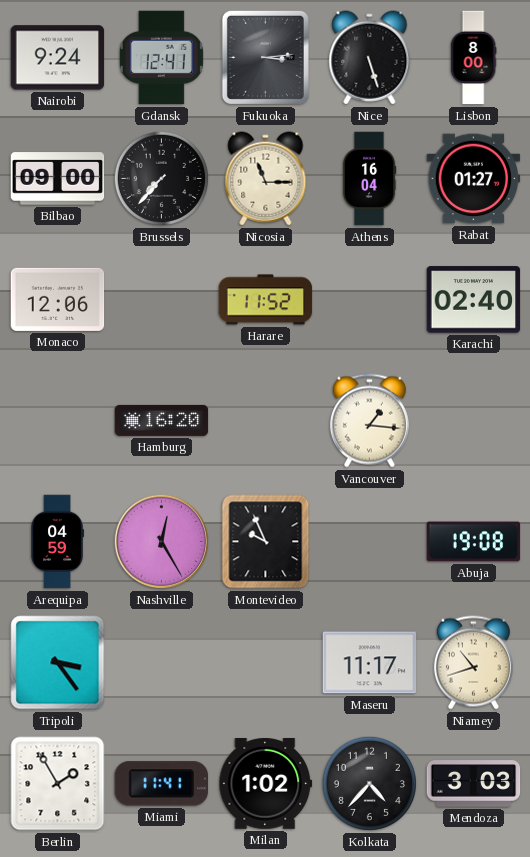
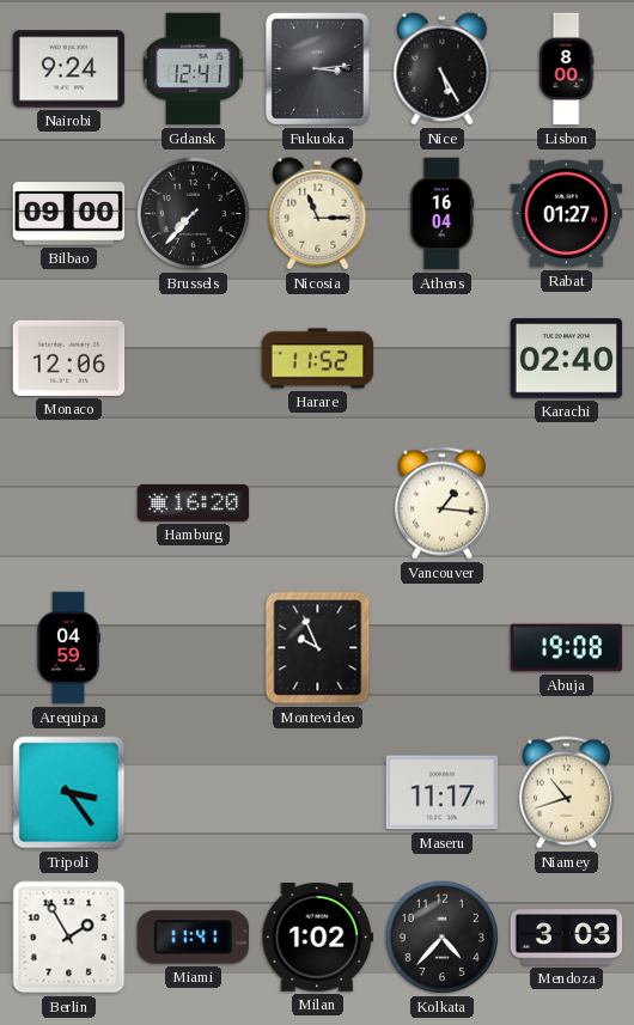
Nice: 5:27 -> 5:25 (443, 69)
Nashville: 12:25 -> none (162, 542)
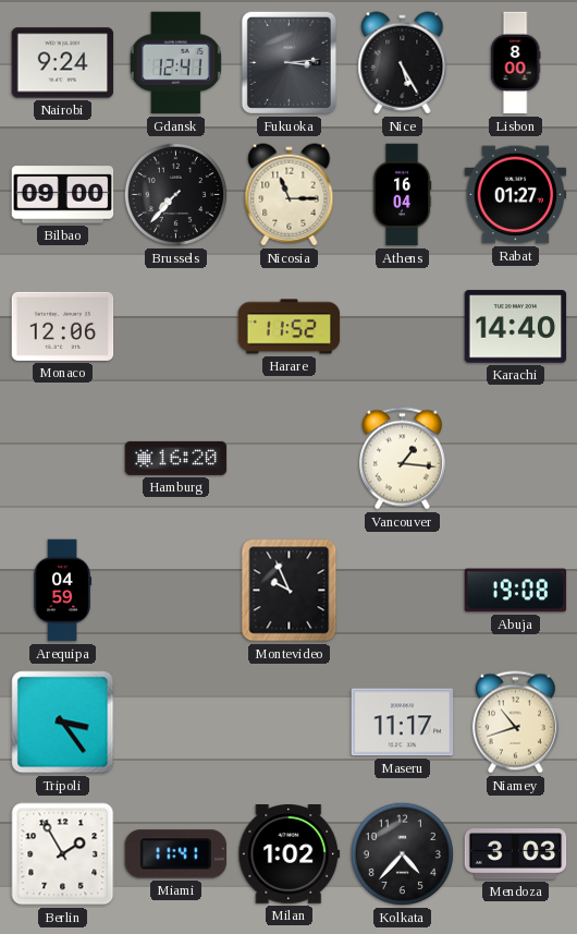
Karachi: 02:40 -> 14:40 (516, 327)
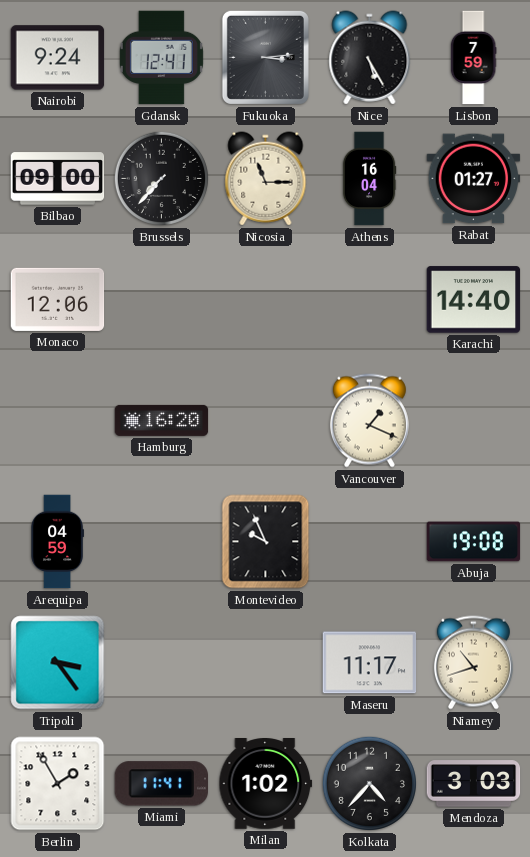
Lisbon: 8:00 -> 7:59 (473, 58)
Harare: 11:52 -> none (290, 327)
Vancouver: 1:16 -> 1:19 (369, 421)
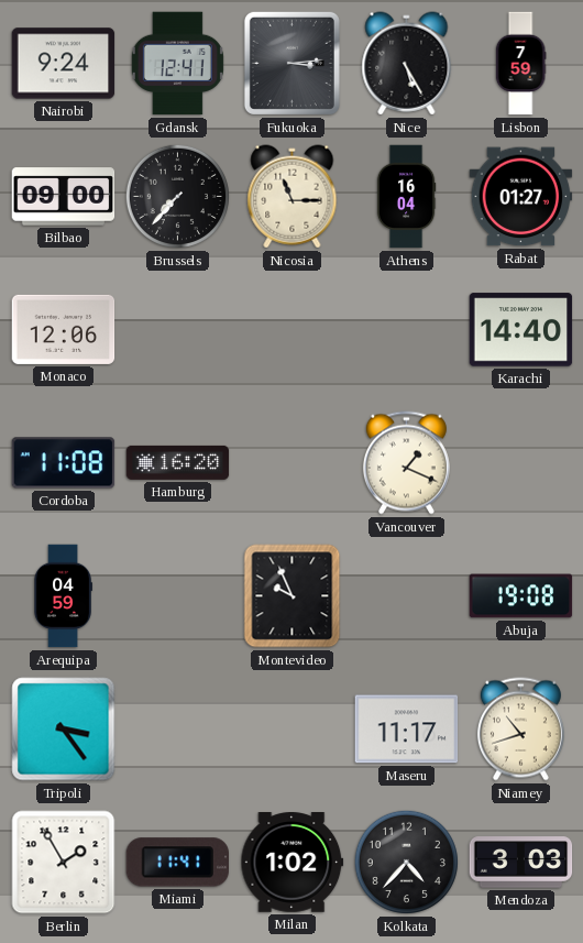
Cordoba: none -> 11:08 (64, 463)
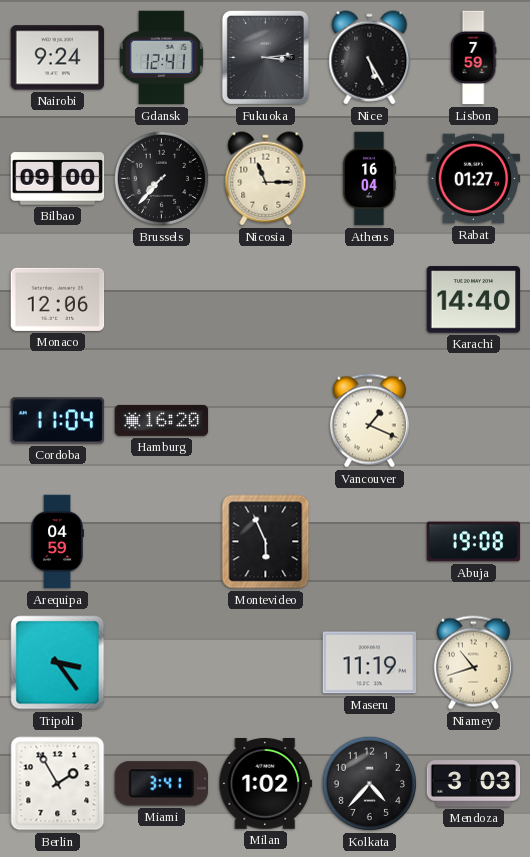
Cordoba: 11:08 -> 11:04 (58, 421)
Montevideo: 9:56 -> 5:56 (266, 542)
Maseru: 11:17 -> 11:19 (370, 663)
Miami: 11:41 -> 3:41 (161, 784)
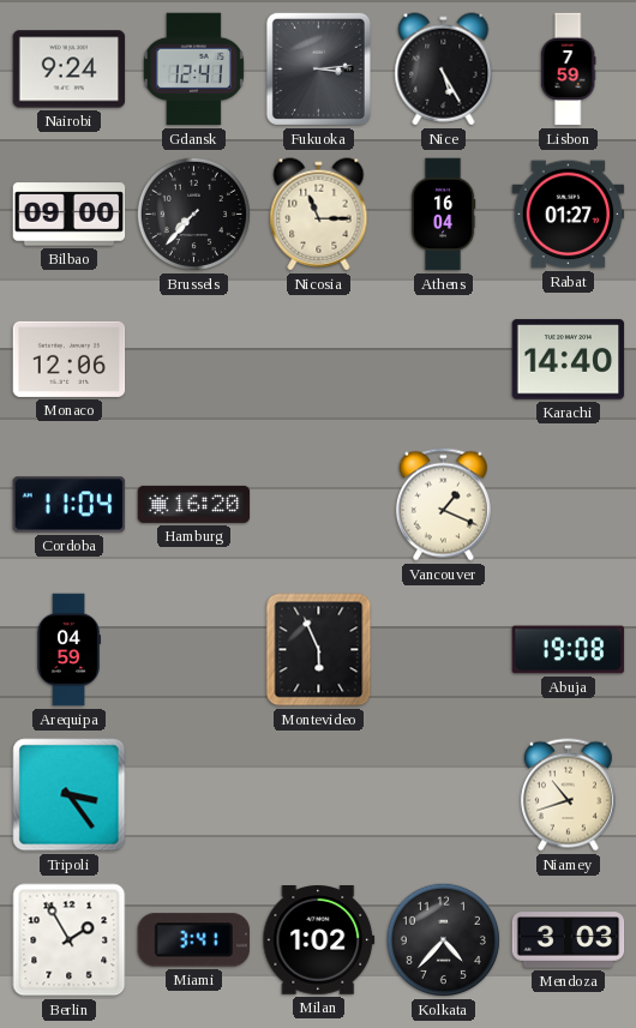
Maseru: 11:19 -> none (370, 663)
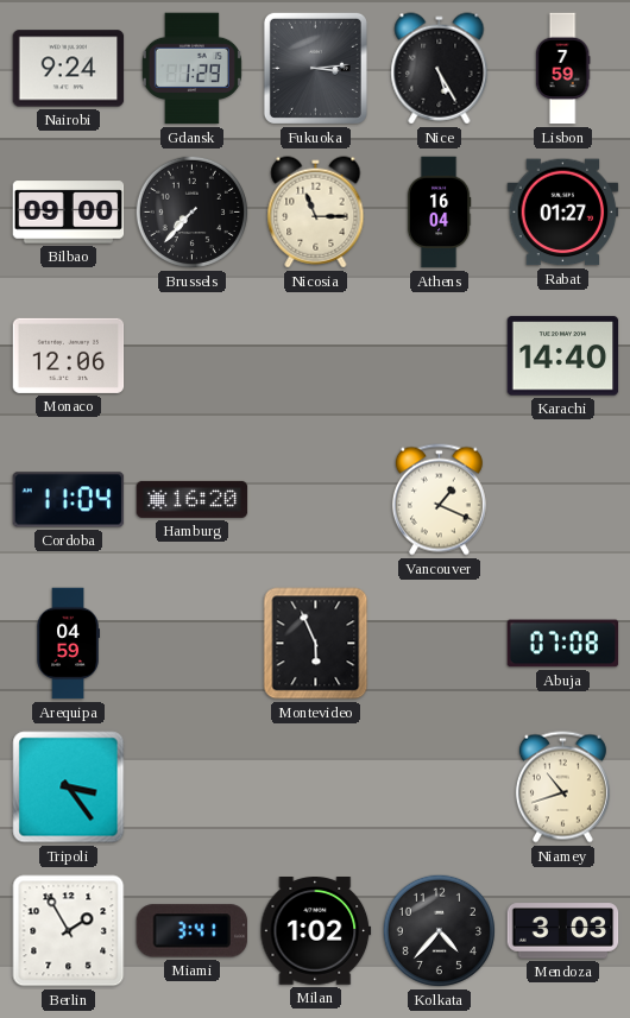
Gdansk: 12:41 -> 1:29 (191, 69)
Abuja: 19:08 -> 07:08 (563, 644)
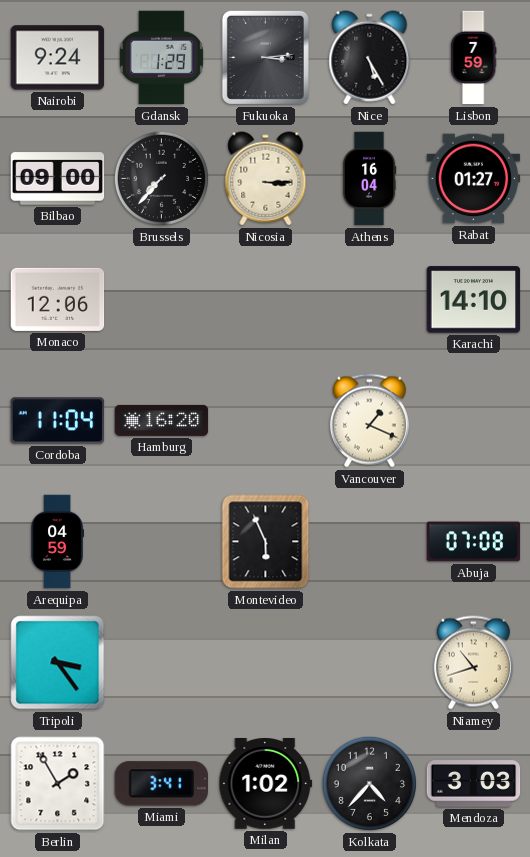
Nicosia: 11:15 -> 3:15 (266, 179)
Karachi: 14:40 -> 14:10 (474, 300)
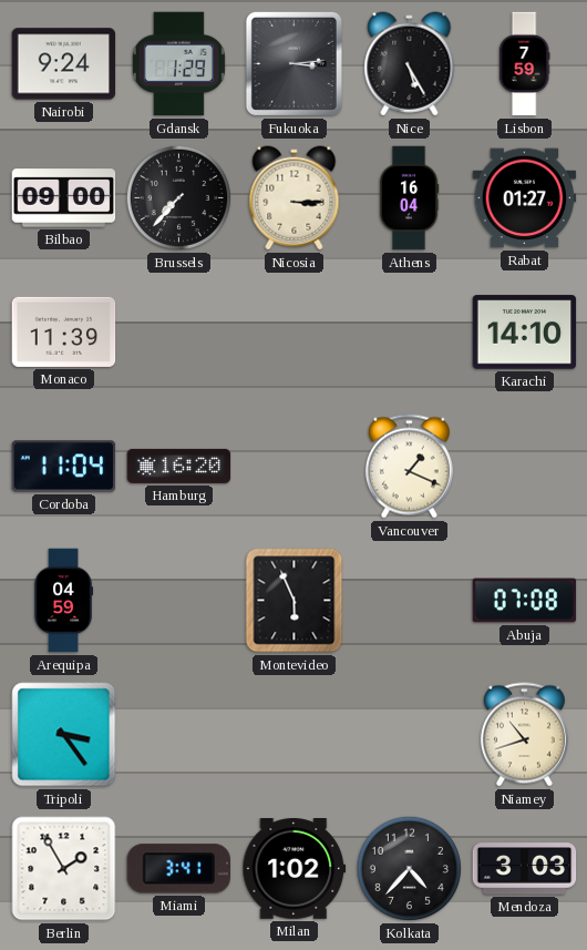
Monaco: 12:06 -> 11:39 (64, 331)
